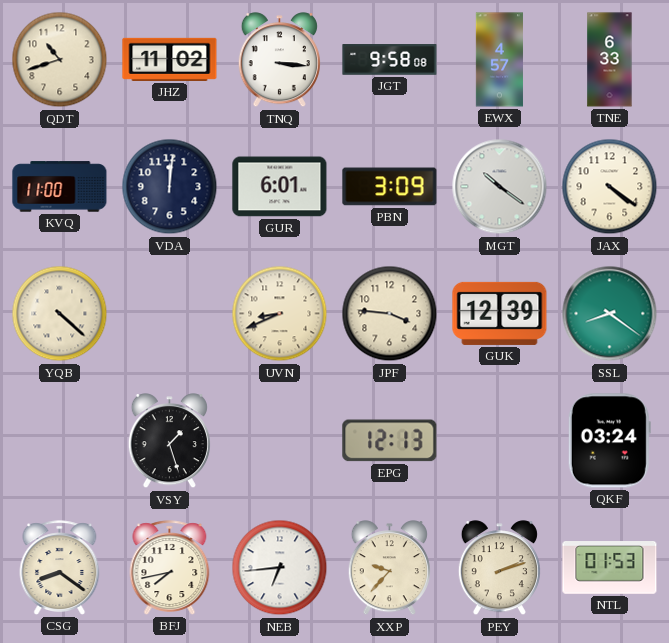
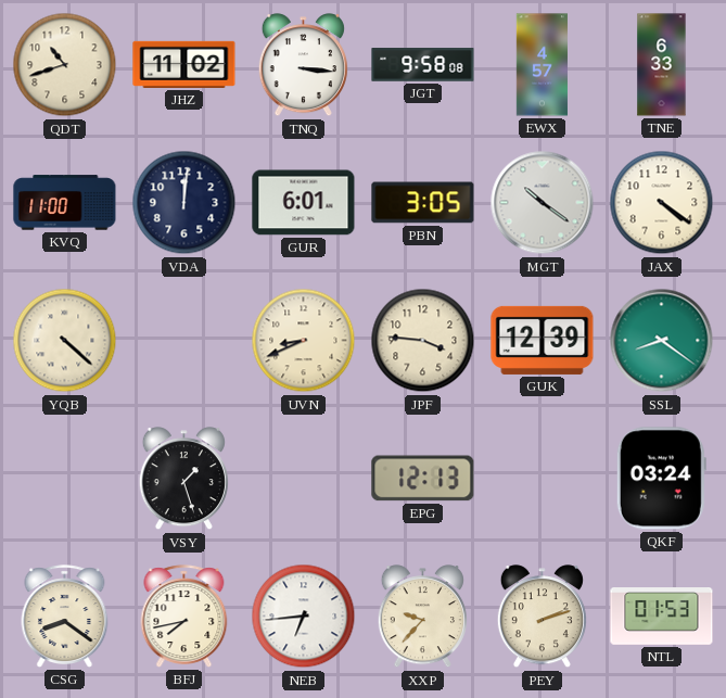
PBN: 3:09 -> 3:05 (423, 203)
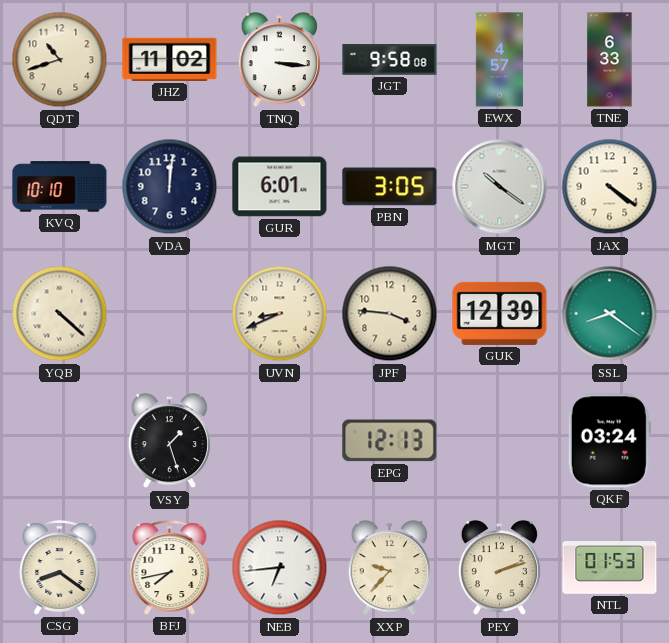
KVQ: 11:00 -> 10:10 (60, 187)
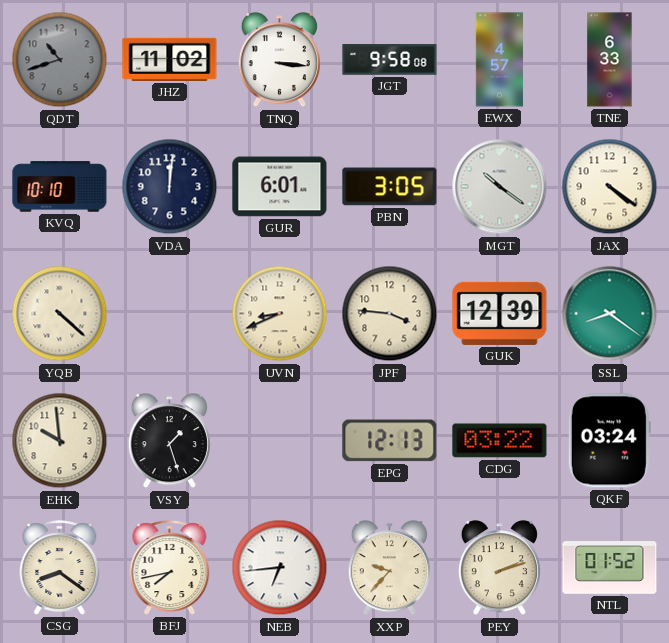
QDT dial: cream -> grey (60, 60)
EHK: none -> 9:59 (60, 441)
CDG: none -> 03:22 (500, 441)
NTL: 01:53 -> 01:52 (610, 568)
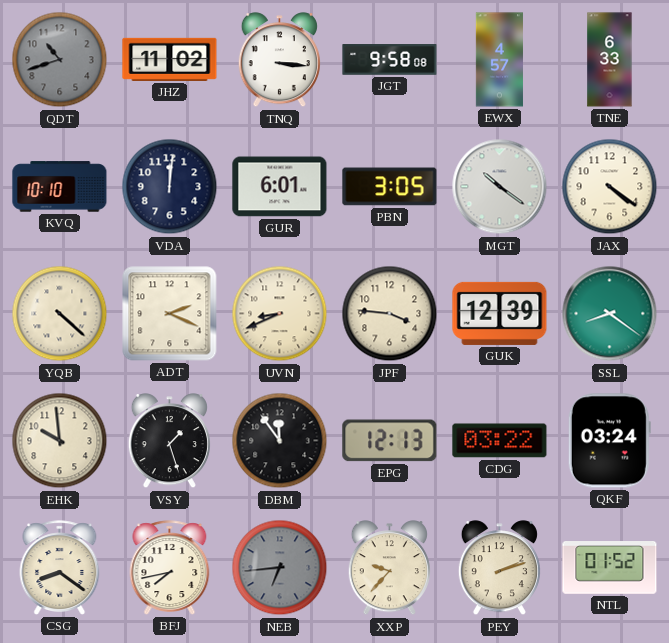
ADT: none -> 2:19 (170, 314)
DBM: none -> 11:54 (280, 441)
NEB dial: white -> grey (280, 568)
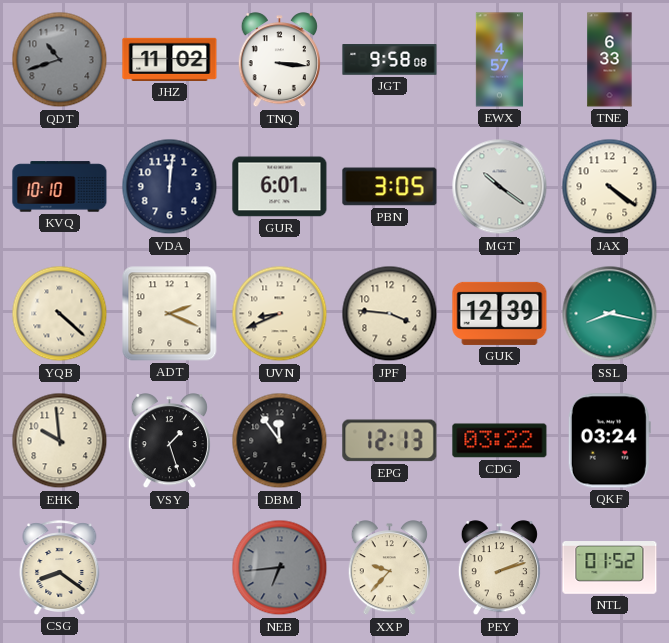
SSL: 8:21 -> 8:17 (610, 314)
BFJ: 7:43 -> none (170, 568)
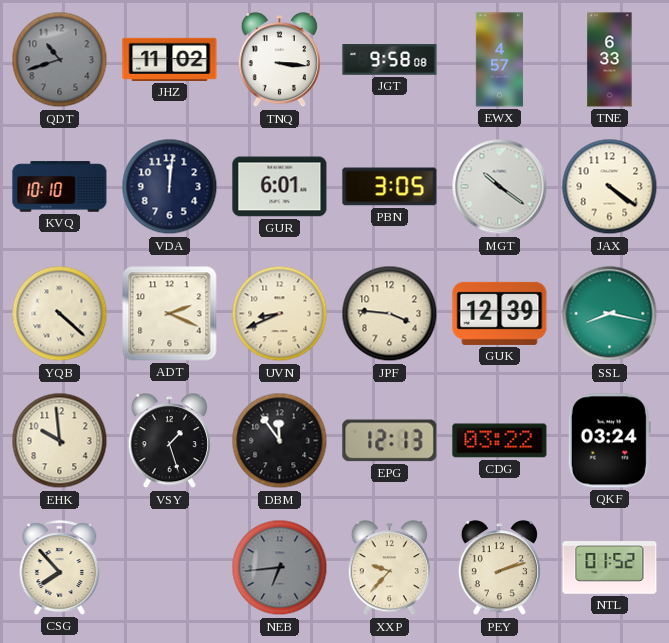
CSG: 8:21 -> 7:53 (60, 568)
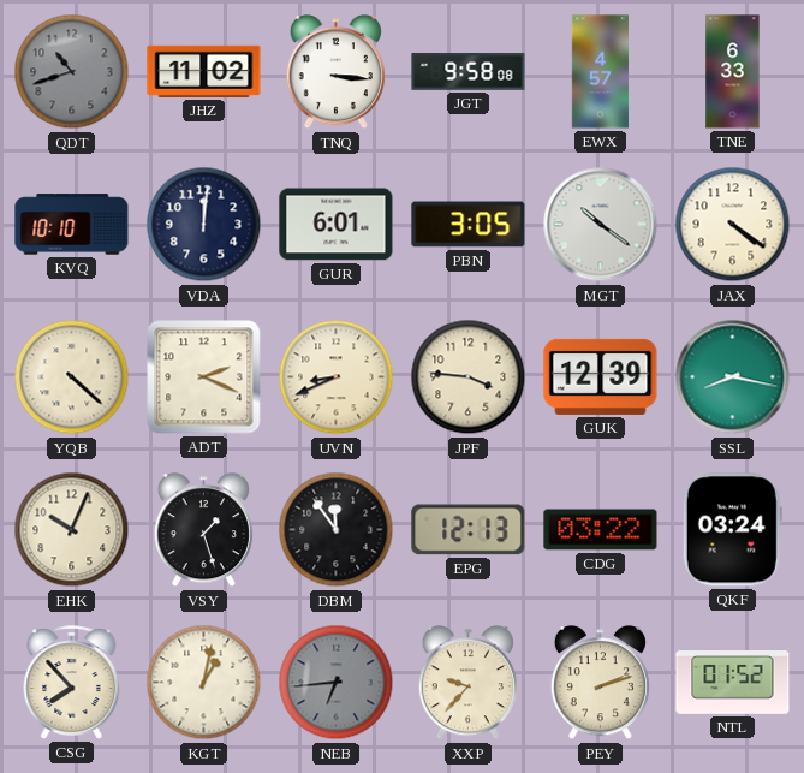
EHK: 9:59 -> 10:04 (72, 530)
KGT: none -> 1:02 (204, 683)
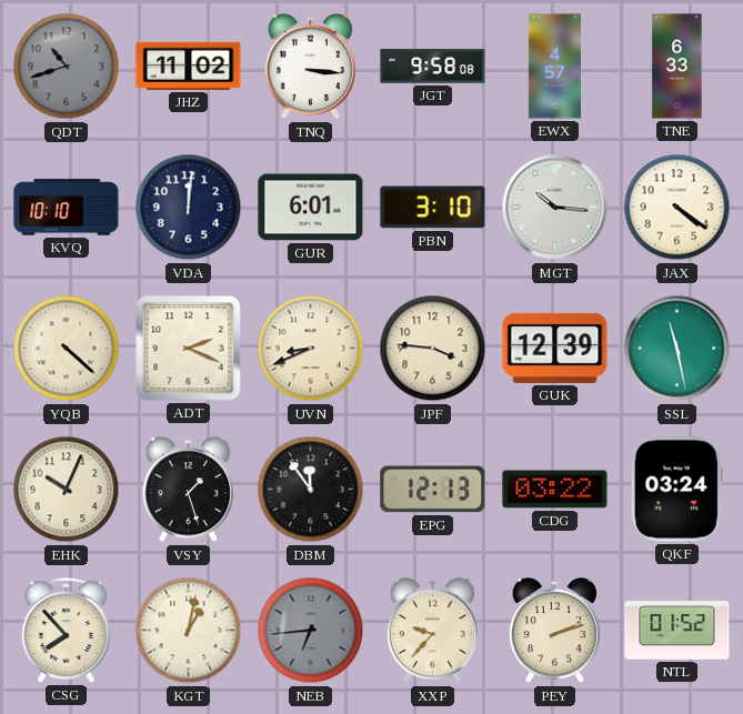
PBN: 3:05 -> 3:10 (433, 208)
MGT: 10:21 -> 10:16 (555, 208)
SSL: 8:17 -> 11:28 (677, 349)
